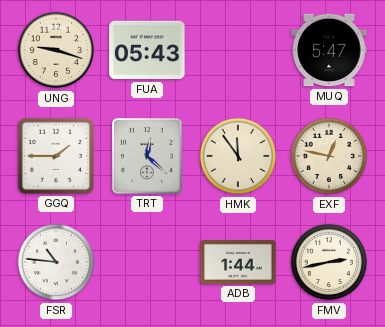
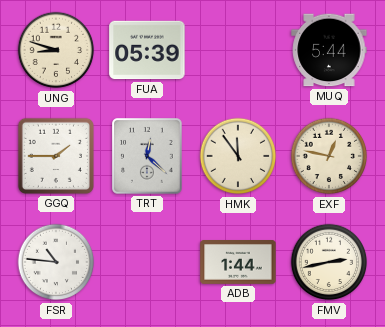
UNG: 9:18 -> 8:48 (56, 50)
FUA: 05:43 -> 05:39 (147, 50)
MUQ: 5:47 -> 5:44 (329, 50)
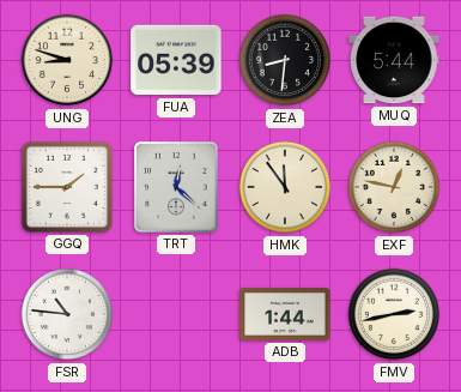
ZEA: none -> 8:31 (285, 60)
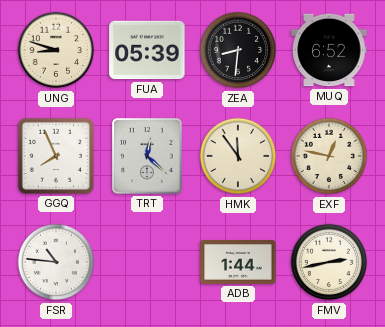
MUQ: 5:44 -> 6:52 (329, 50)
GGQ: 1:45 -> 7:56 (56, 156)
